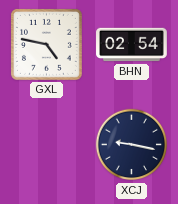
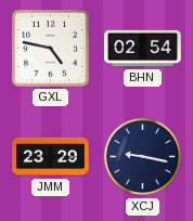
JMM: none -> 23:29 (51, 157)
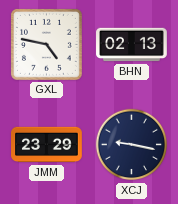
BHN: 02:54 -> 02:13 (132, 45)
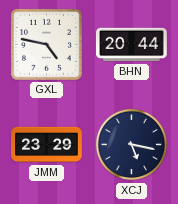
BHN: 02:13 -> 20:44 (132, 45)
XCJ: 9:17 -> 5:17 (132, 145)
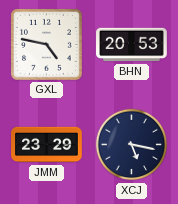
BHN: 20:44 -> 20:53 (132, 45)
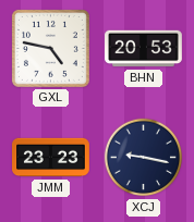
JMM: 23:29 -> 23:23 (51, 158)
XCJ: 5:17 -> 9:17 (144, 158)
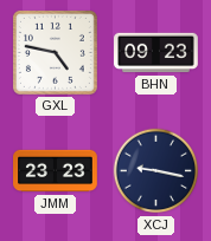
BHN: 20:53 -> 09:23 (156, 53)
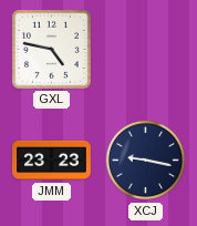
BHN: 09:23 -> none (156, 53)
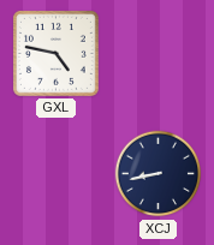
JMM: 23:23 -> none (52, 161)
XCJ: 9:17 -> 8:43 (159, 174)
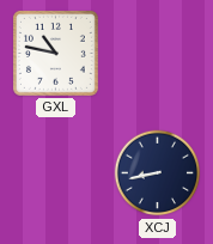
GXL: 4:47 -> 10:47 (55, 53)
